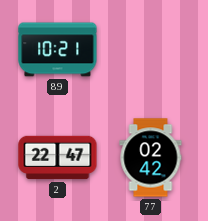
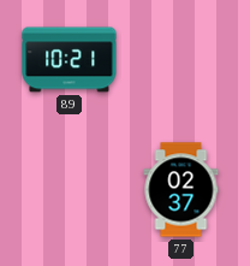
2: 22:47 -> none (58, 158)
77: 02:42 -> 02:37 (181, 190)
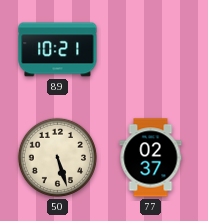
50: none -> 5:27 (57, 157)
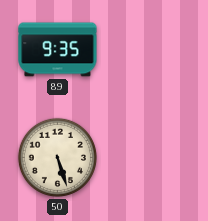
89: 10:21 -> 9:35 (58, 50)
77: 02:37 -> none (151, 158)
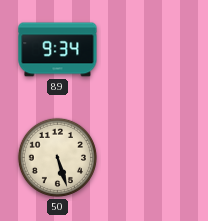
89: 9:35 -> 9:34 (58, 50)
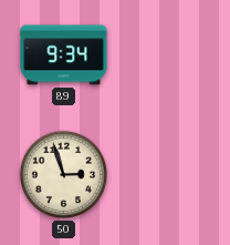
50: 5:27 -> 2:57 (63, 174)
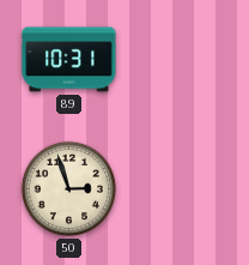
89: 9:34 -> 10:31 (69, 60)
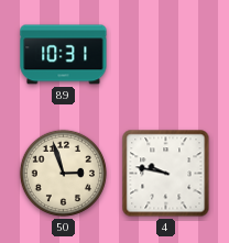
4: none -> 9:47 (166, 174)
